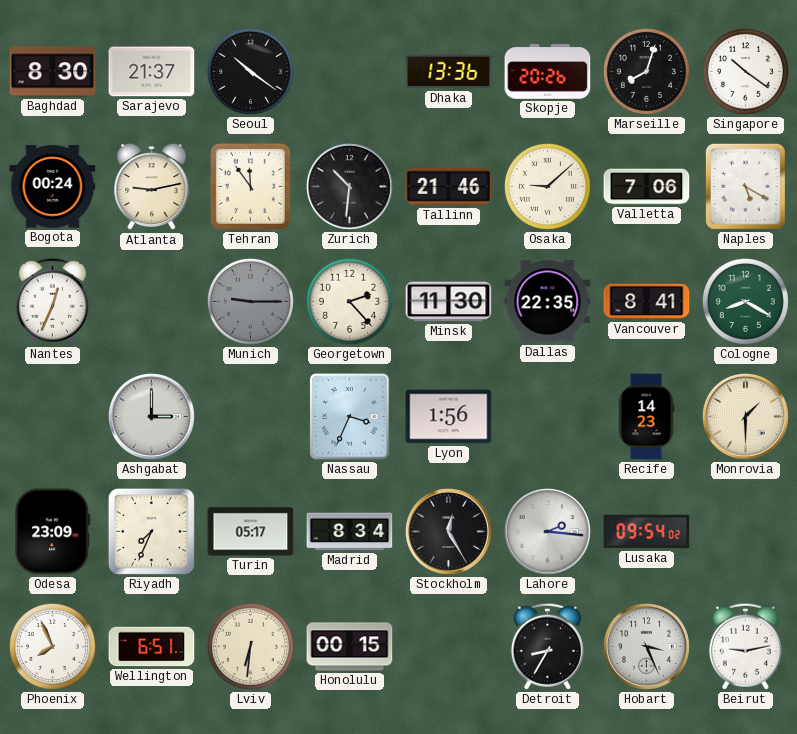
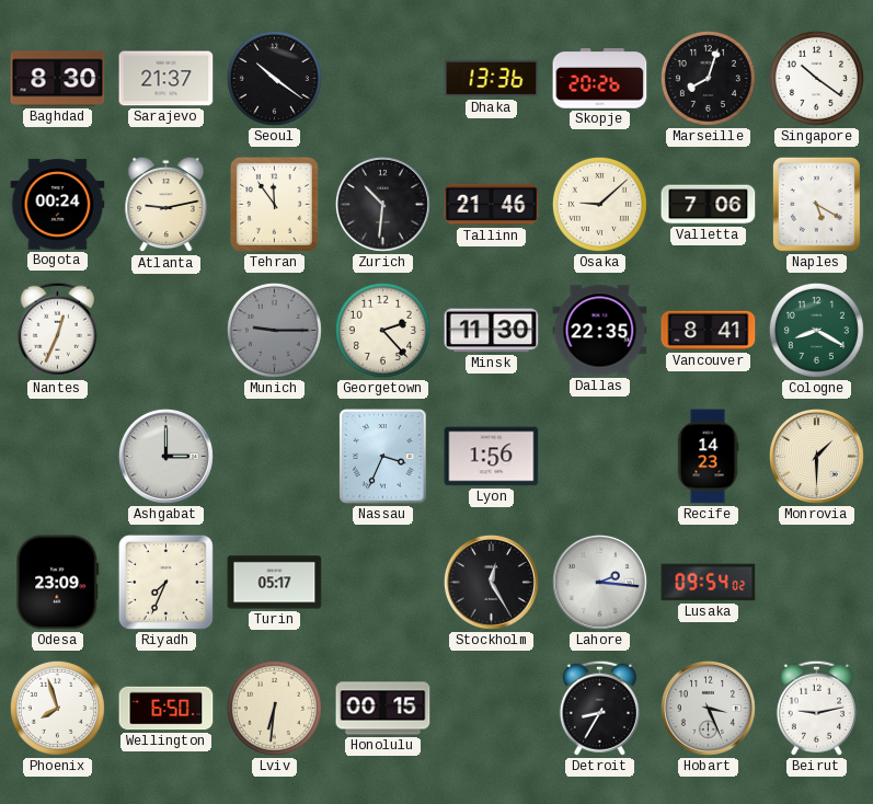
Madrid: 8:34 -> none (350, 532)
Phoenix: 7:56 -> 7:57 (57, 708)
Wellington: 6:51 -> 6:50 (166, 709)
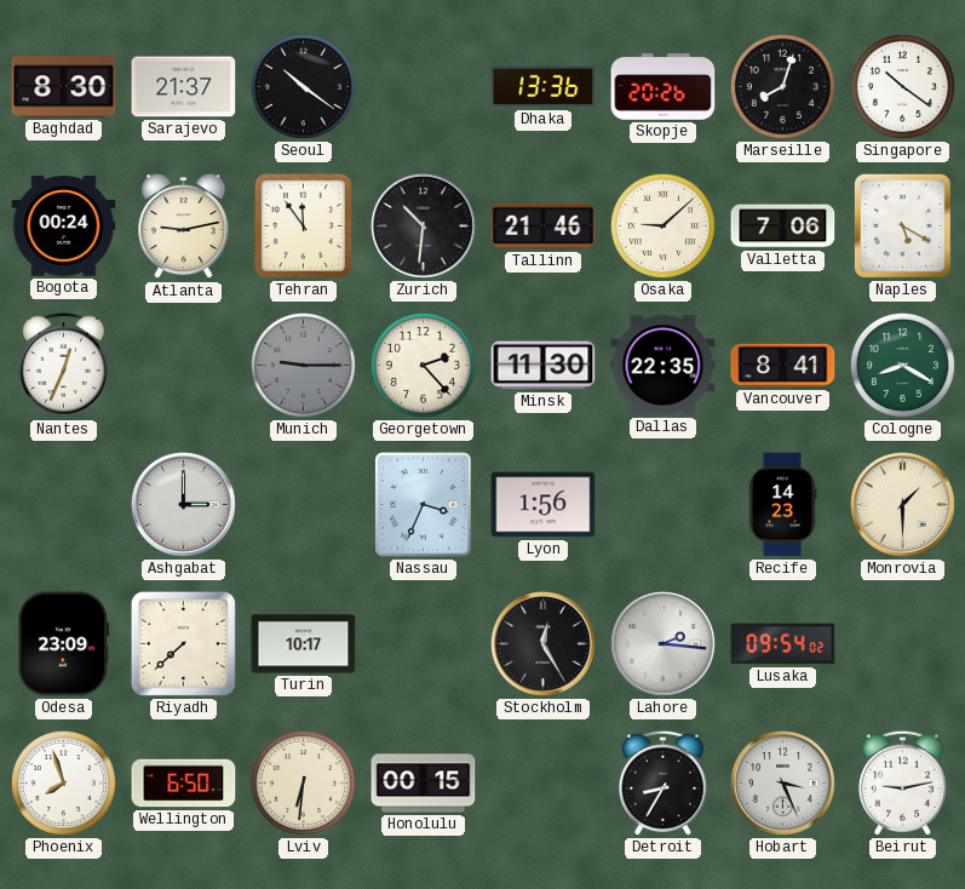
Riyadh: 7:34 -> 7:38 (183, 643)
Turin: 05:17 -> 10:17 (304, 644)
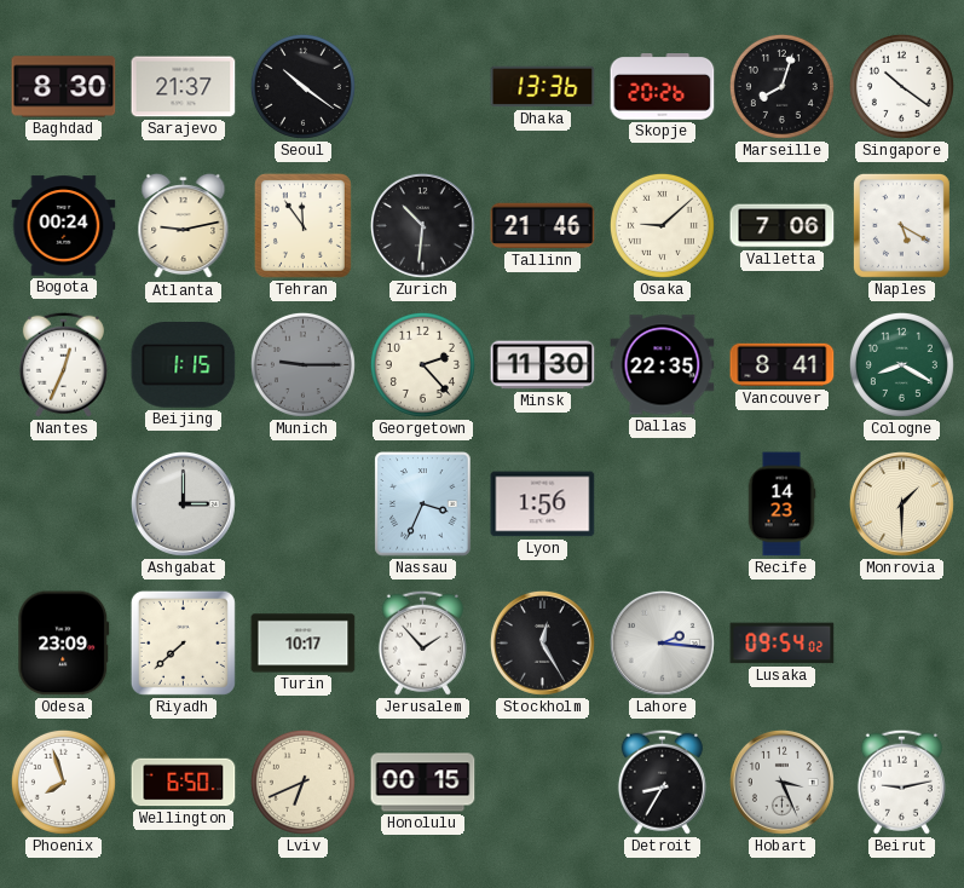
Beijing: none -> 1:15 (184, 365)
Jerusalem: none -> 1:53 (422, 642)
Lviv: 6:31 -> 6:41 (302, 782)
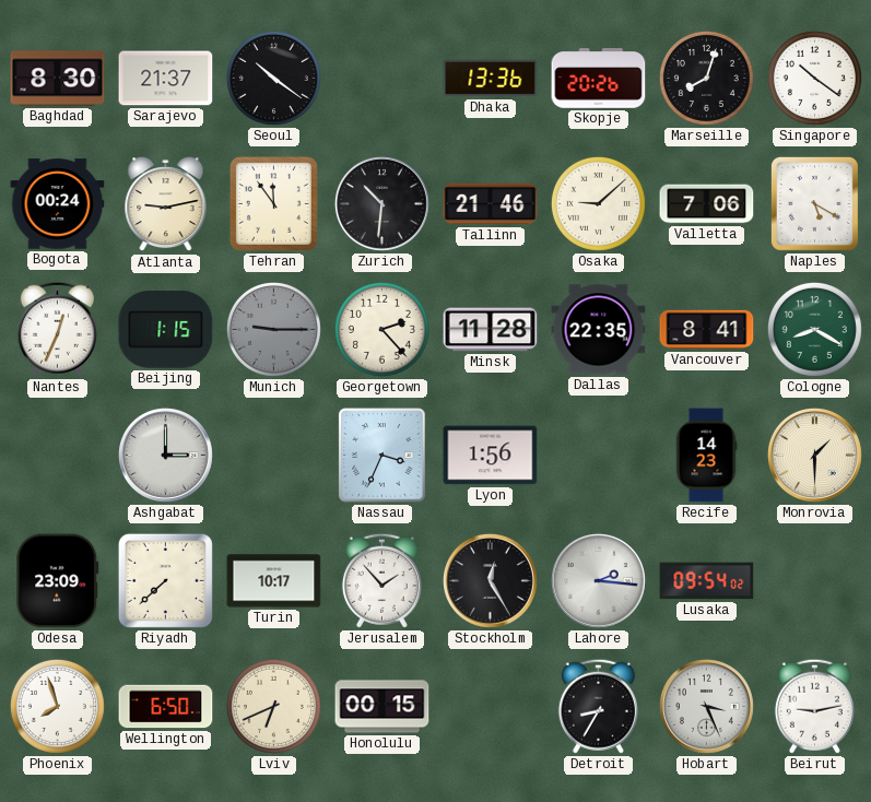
Minsk: 11:30 -> 11:28 (491, 330)
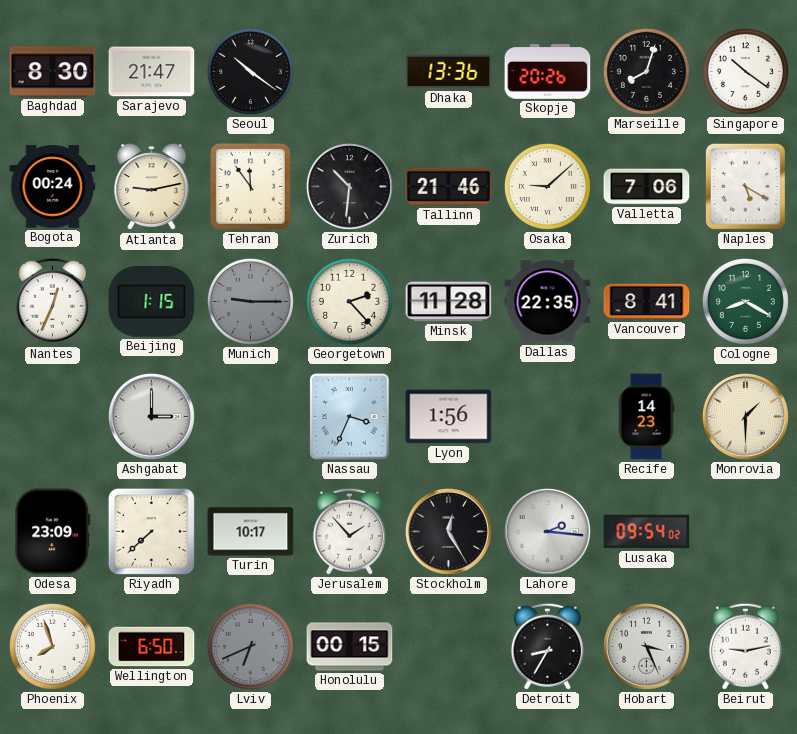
Sarajevo: 21:37 -> 21:47 (152, 72)
Lviv dial: cream -> grey (250, 646)
